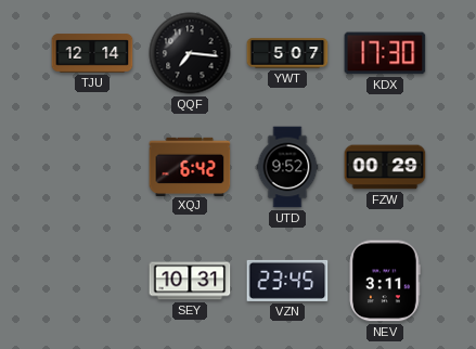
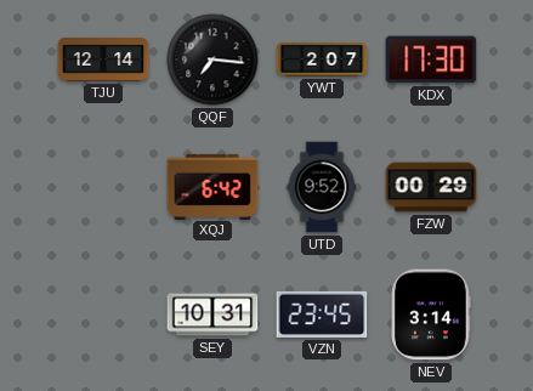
YWT: 5:07 -> 2:07 (322, 59)
NEV: 3:11 -> 3:14 (431, 314)
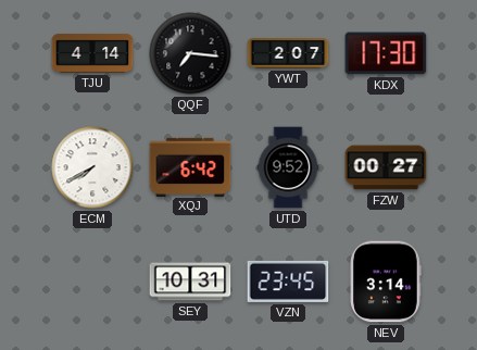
TJU: 12:14 -> 4:14 (92, 53)
ECM: none -> 7:40 (92, 167)
FZW: 00:29 -> 00:27 (386, 167)
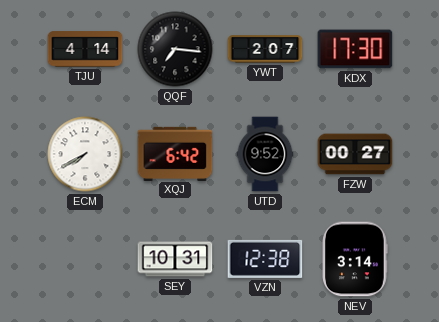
VZN: 23:45 -> 12:38 (265, 259)
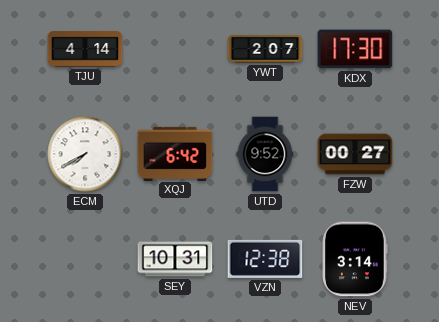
QQF: 7:16 -> none (175, 49)
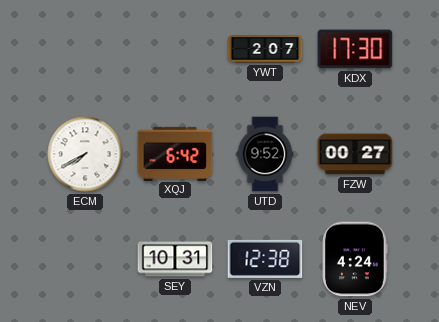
TJU: 4:14 -> none (85, 49)
NEV: 3:14 -> 4:24 (355, 259)
